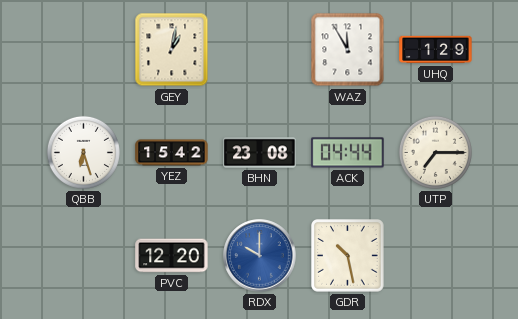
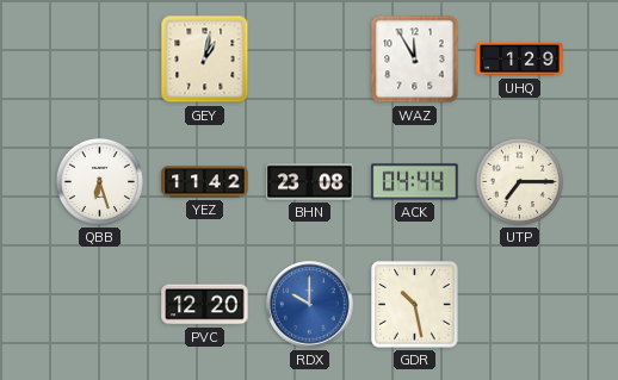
YEZ: 15:42 -> 11:42 (205, 182)
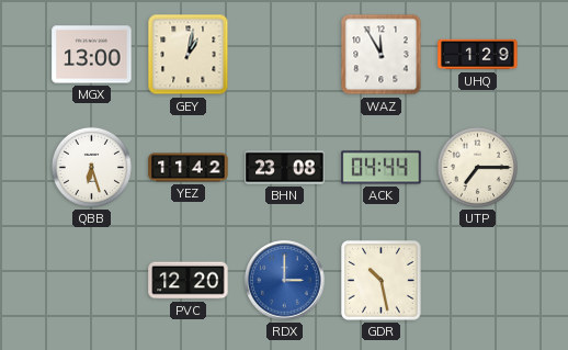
MGX: none -> 13:00 (92, 55)
RDX: 10:00 -> 3:00 (285, 281)
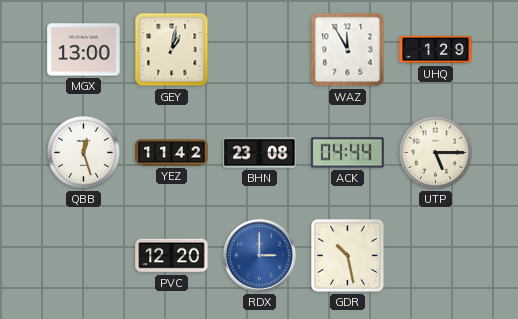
QBB: 6:27 -> 12:27 (83, 152)
UTP: 7:15 -> 5:15 (435, 152)
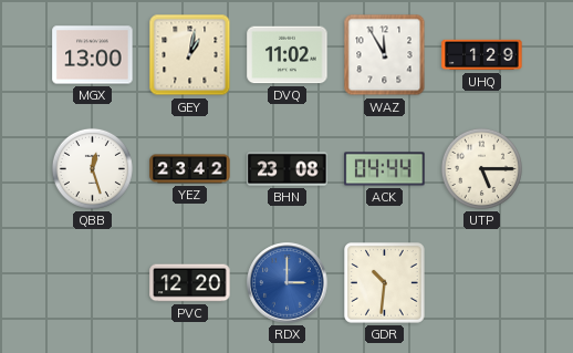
DVQ: none -> 11:02 (288, 55)
YEZ: 11:42 -> 23:42 (190, 169)
GDR: 10:28 -> 10:31 (385, 283)
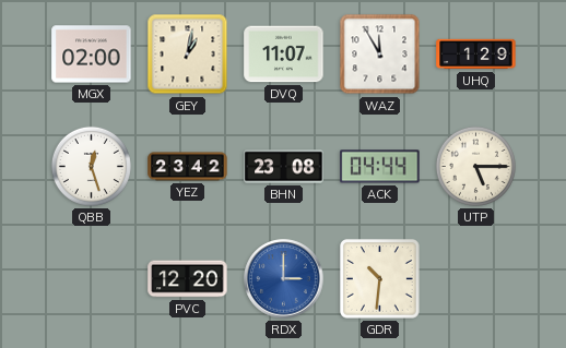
MGX: 13:00 -> 02:00 (92, 55)
DVQ: 11:02 -> 11:07 (284, 55)
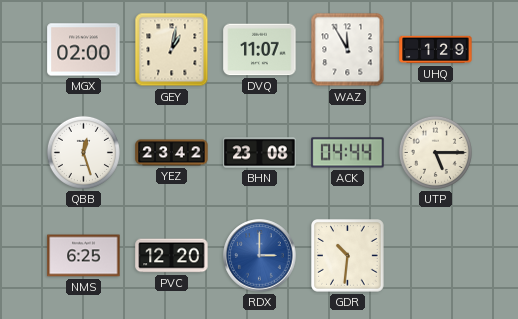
NMS: none -> 6:25 (84, 256)
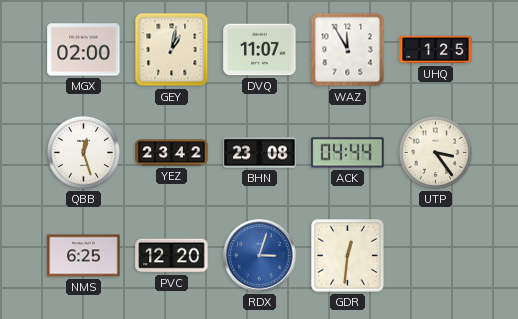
UHQ: 1:29 -> 1:25 (436, 50)
UTP: 5:15 -> 3:24 (435, 152)
RDX: 3:00 -> 3:03 (260, 256)
GDR: 10:31 -> 12:31 (348, 256)
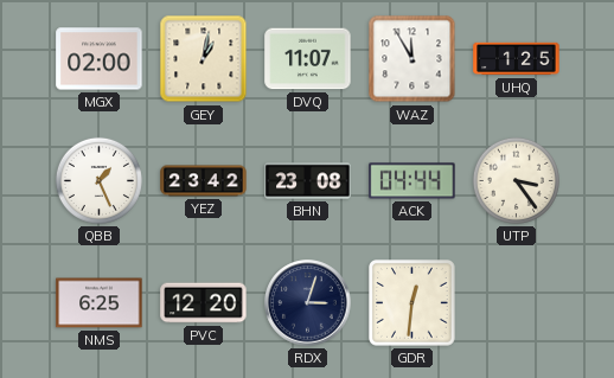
QBB: 12:27 -> 1:26 (98, 180)
RDX dial: blue -> navy (308, 303)
